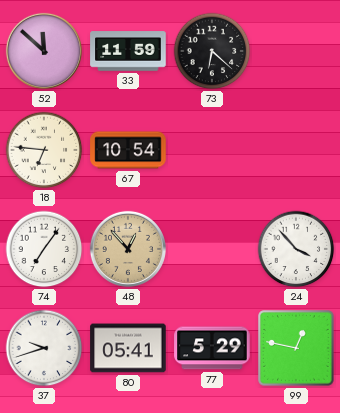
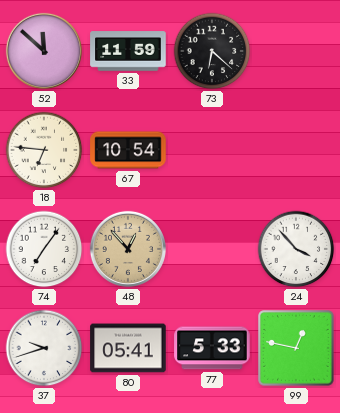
77: 5:29 -> 5:33 (212, 348)
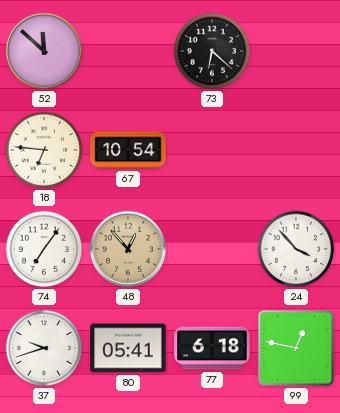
33: 11:59 -> none (128, 51)
77: 5:33 -> 6:18 (212, 348)
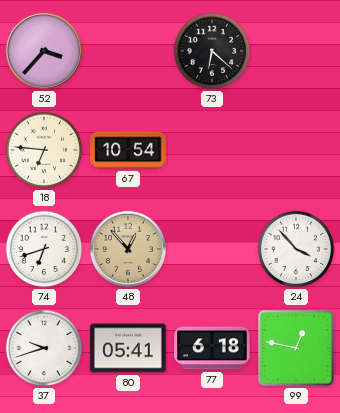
52: 11:52 -> 3:37 (44, 51)
74: 7:06 -> 6:42 (44, 249)
